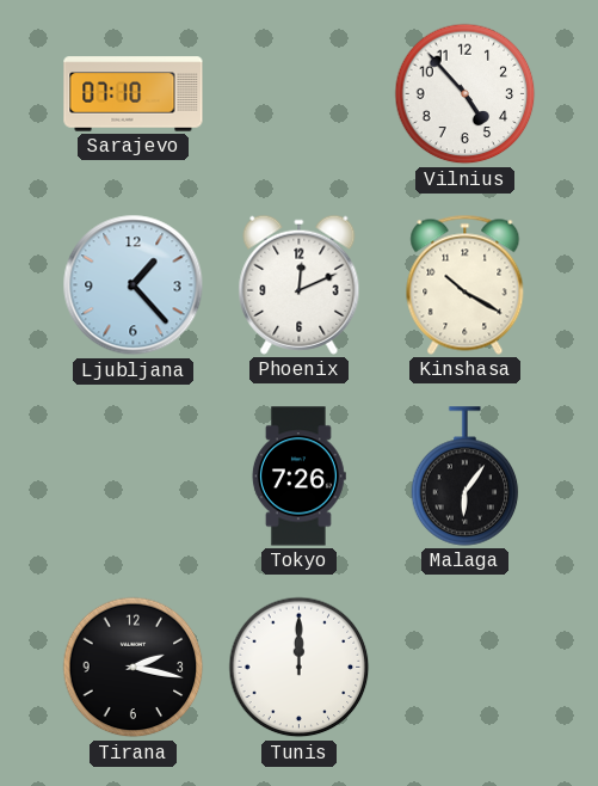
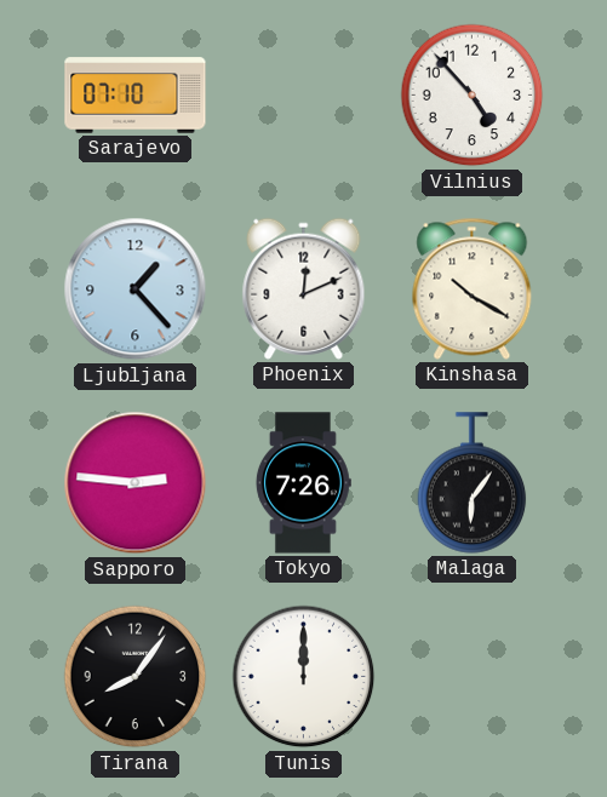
Sapporo: none -> 2:46 (136, 483)
Tirana: 2:17 -> 8:06 (136, 677)
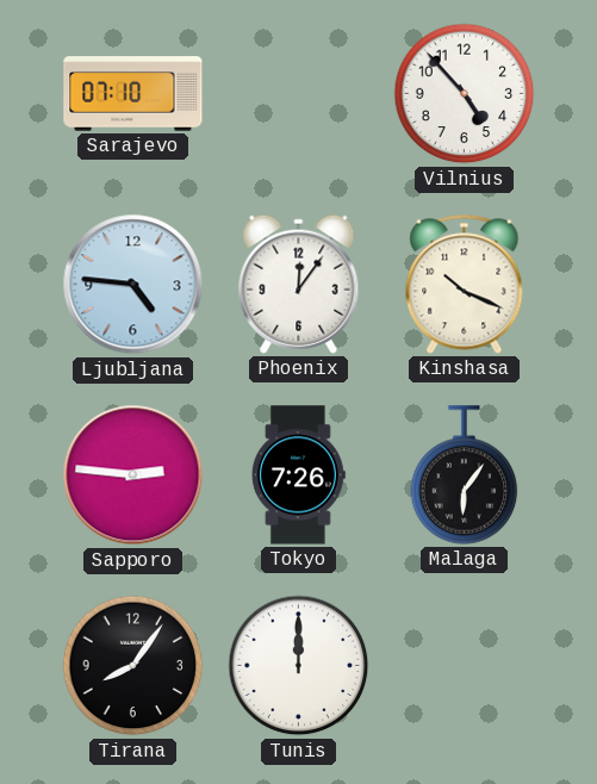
Ljubljana: 1:23 -> 4:46 (133, 285)
Phoenix: 12:11 -> 12:06 (299, 284)
Kinshasa: 10:20 -> 10:19 (465, 284)
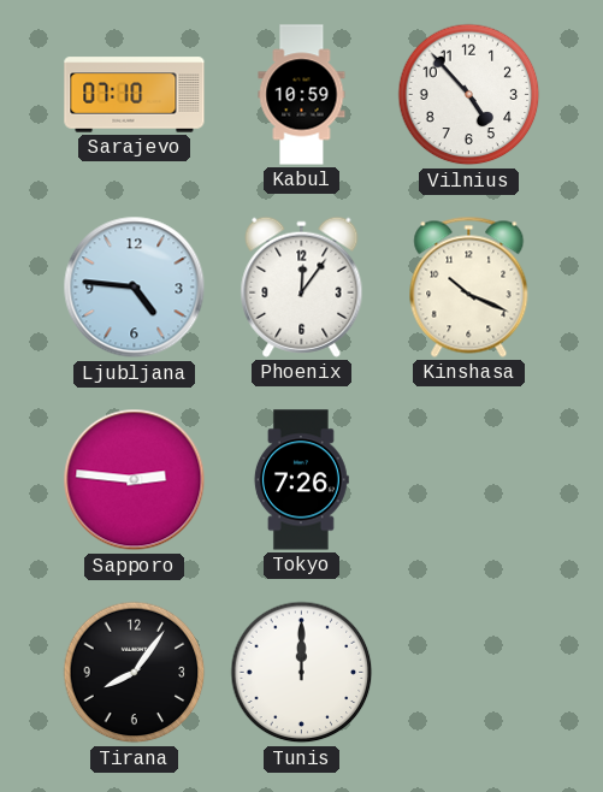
Kabul: none -> 10:59 (302, 95)
Malaga: 6:06 -> none (465, 475)
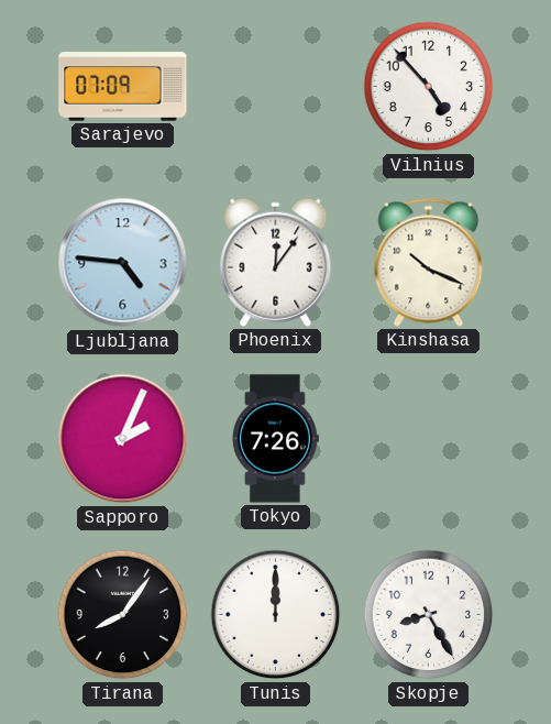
Sarajevo: 07:10 -> 07:09 (123, 87)
Kabul: 10:59 -> none (302, 95)
Sapporo: 2:46 -> 2:04 (123, 439)
Skopje: none -> 8:25 (429, 615)
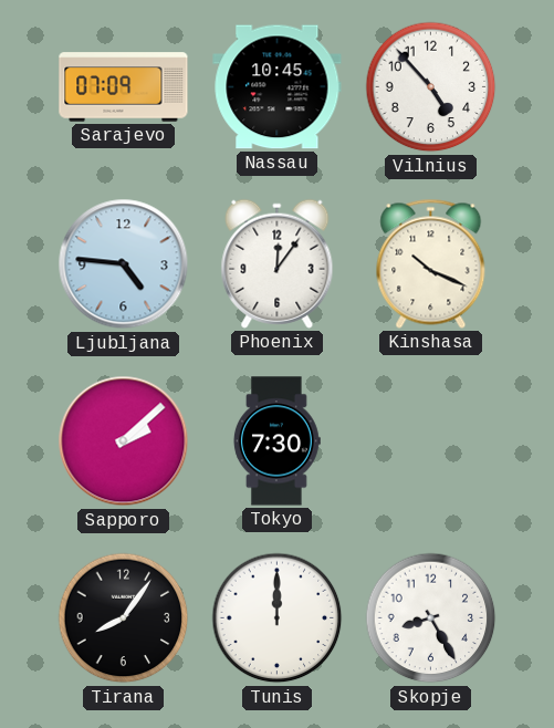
Nassau: none -> 10:45 (278, 87)
Sapporo: 2:04 -> 2:08 (124, 441)
Tokyo: 7:26 -> 7:30 (276, 441)
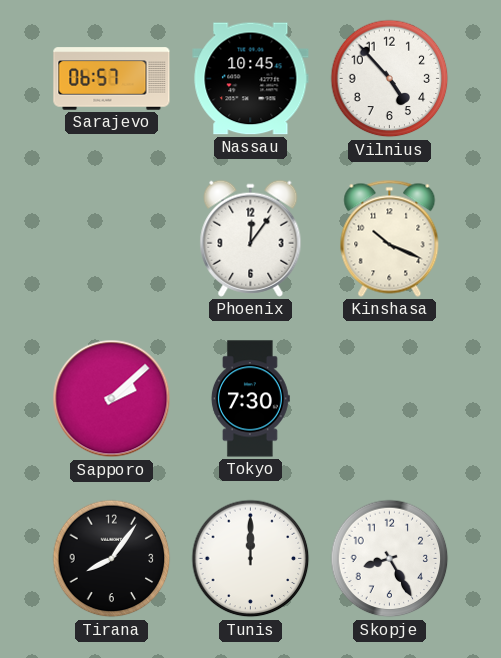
Sarajevo: 07:09 -> 06:57 (112, 79)
Ljubljana: 4:46 -> none (124, 264)
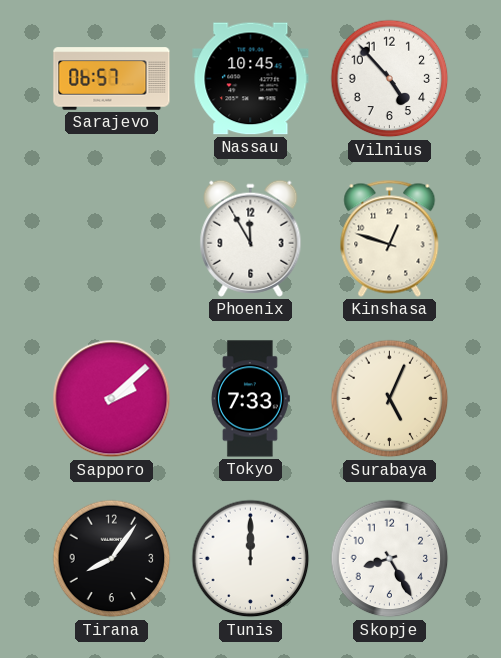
Phoenix: 12:06 -> 11:55 (251, 238)
Kinshasa: 10:19 -> 12:48 (390, 238)
Tokyo: 7:30 -> 7:33 (250, 399)
Surabaya: none -> 5:04 (390, 399)
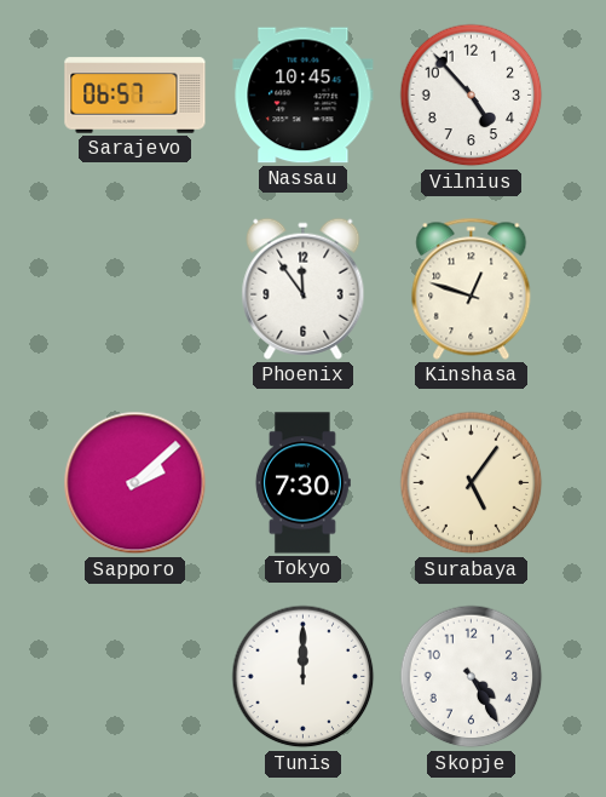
Phoenix: 11:55 -> 11:54 (304, 288)
Tokyo: 7:33 -> 7:30 (302, 483)
Surabaya: 5:04 -> 5:06 (472, 483)
Tirana: 8:06 -> none (112, 559)
Skopje: 8:25 -> 4:25 (472, 677)
